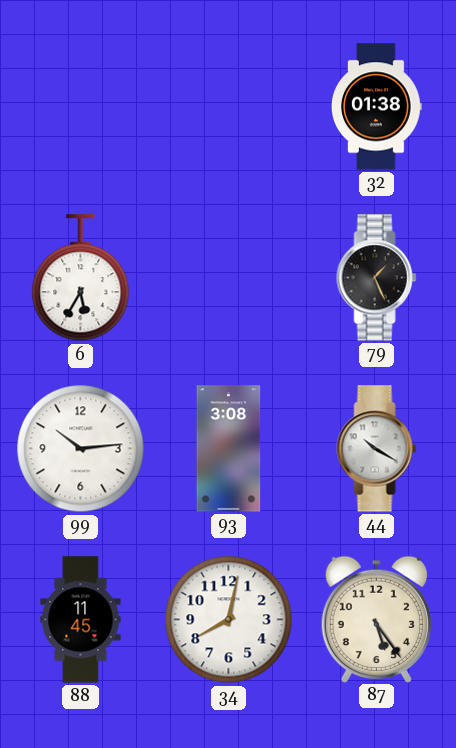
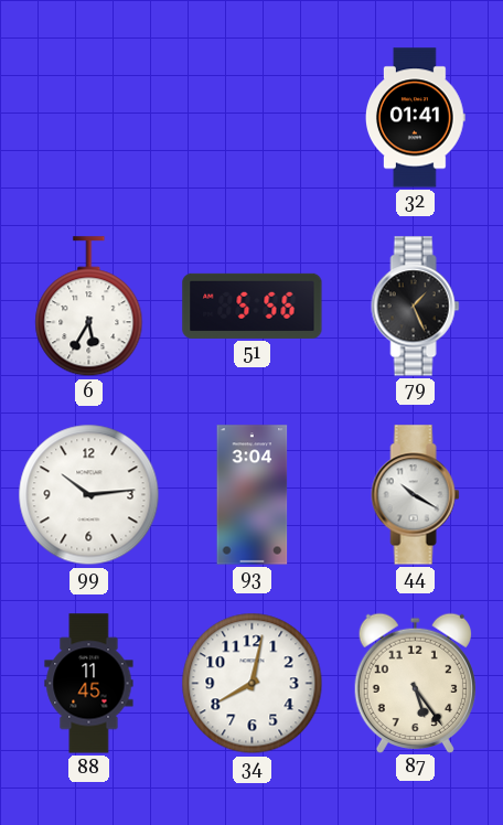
32: 01:38 -> 01:41 (416, 118)
51: none -> 5:56 (253, 306)
93: 3:08 -> 3:04 (253, 495)
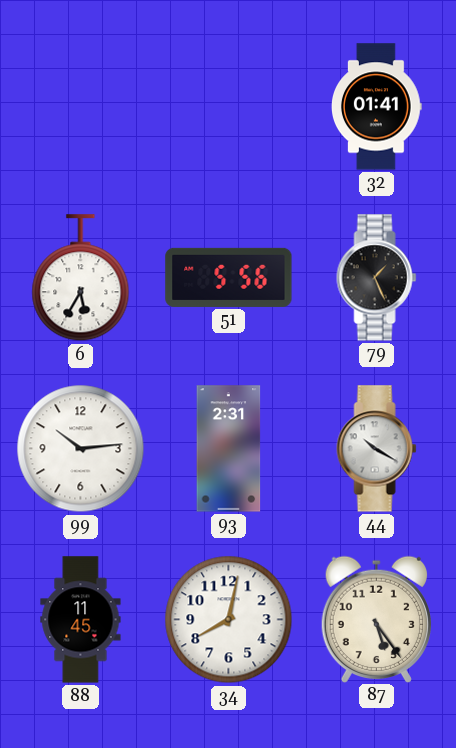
93: 3:04 -> 2:31 (229, 449)
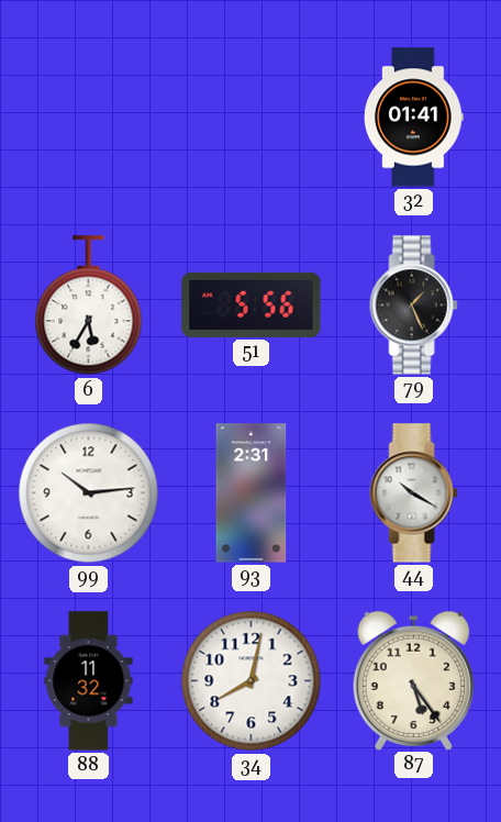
88: 11:45 -> 11:32 (89, 681)
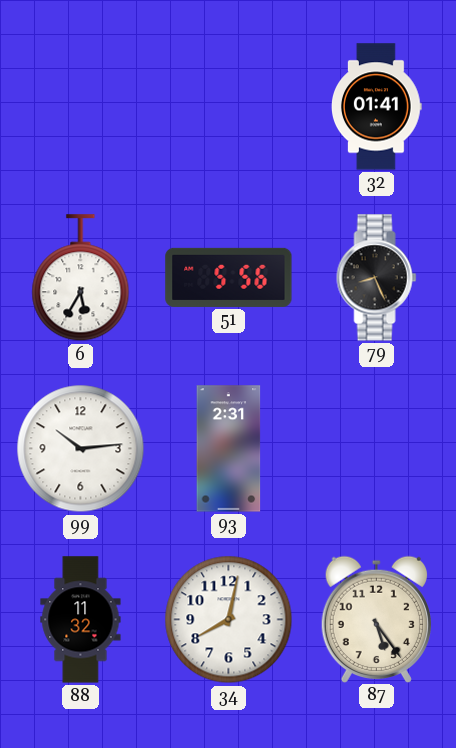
79: 1:26 -> 8:26 (377, 278)
44: 10:20 -> none (414, 493)
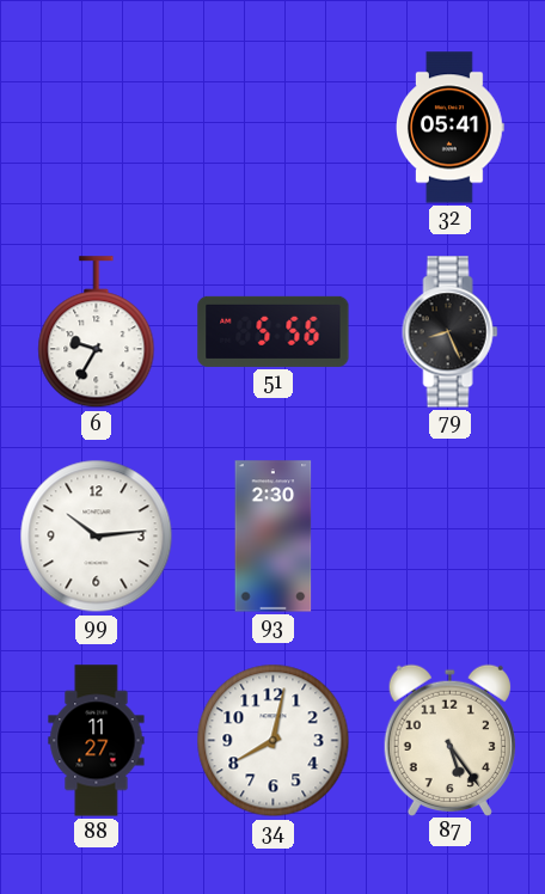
32: 01:41 -> 05:41 (451, 128)
6: 5:35 -> 9:35 (97, 332)
93: 2:31 -> 2:30 (274, 537)
88: 11:32 -> 11:27 (97, 741)
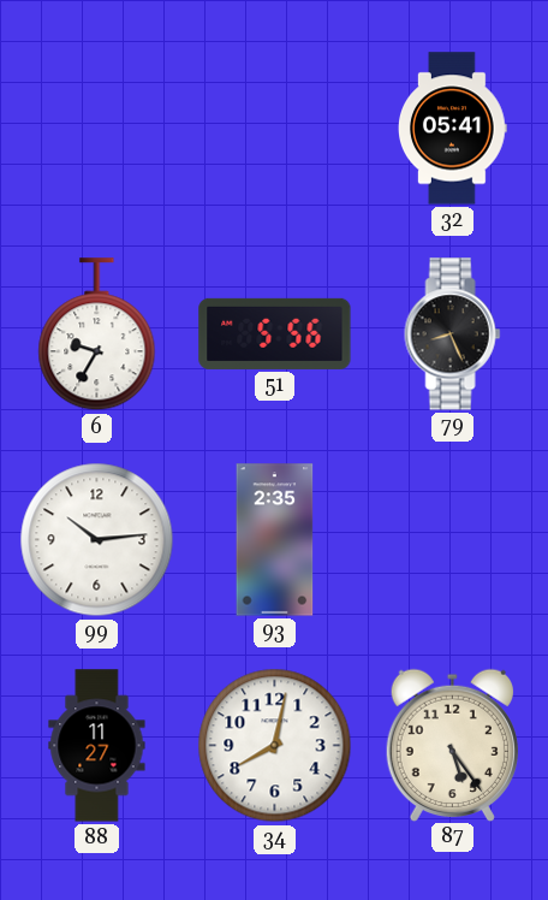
93: 2:30 -> 2:35 (275, 540)
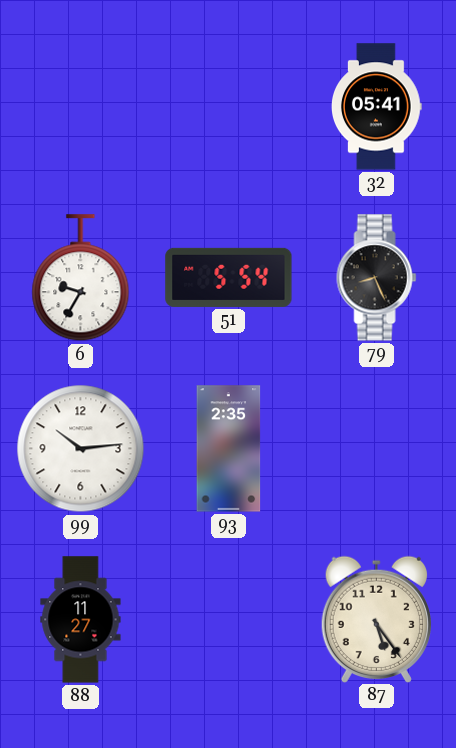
51: 5:56 -> 5:54 (229, 277)
34: 8:02 -> none (275, 746)
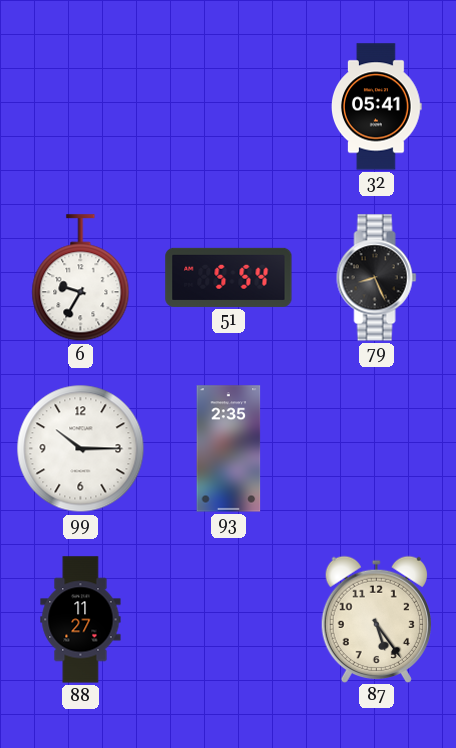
99: 10:14 -> 10:15 (81, 449)
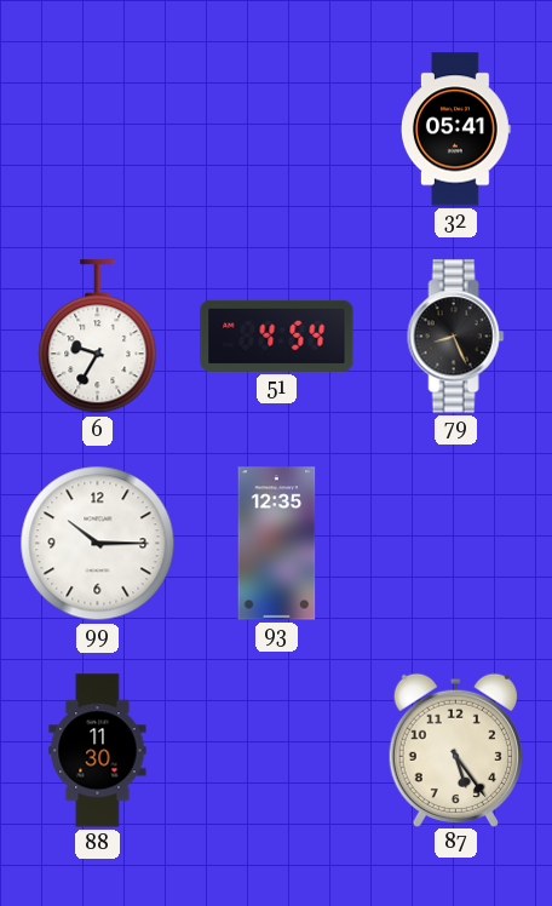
51: 5:54 -> 4:54 (277, 336)
93: 2:35 -> 12:35 (277, 544)
88: 11:27 -> 11:30 (98, 751)
